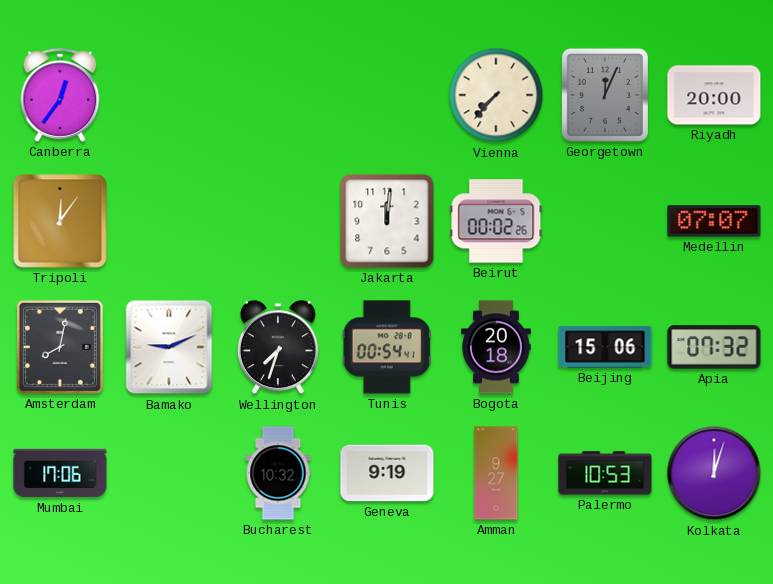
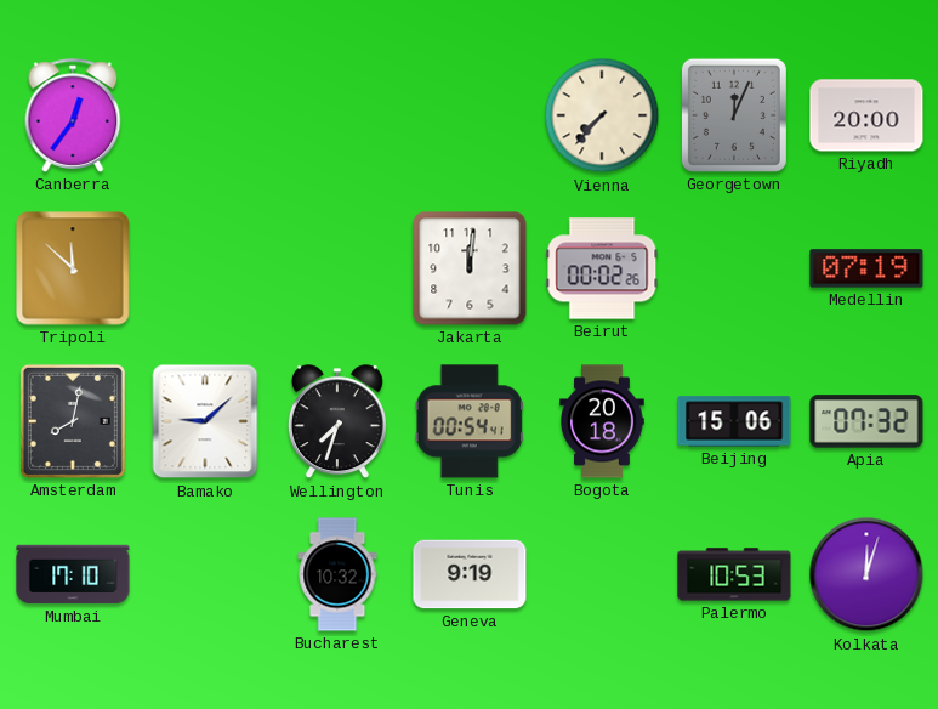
Tripoli: 12:06 -> 11:52 (73, 268)
Medellin: 07:07 -> 07:19 (866, 268)
Bamako: 9:11 -> 9:08 (205, 421)
Mumbai: 17:06 -> 17:10 (73, 574)
Amman: 9:27 -> none (496, 473)
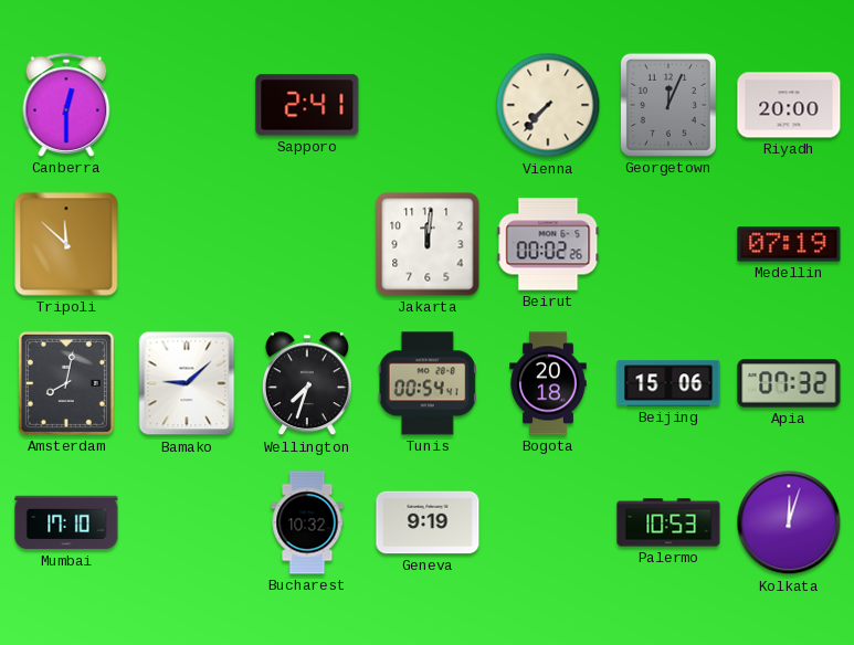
Canberra: 12:36 -> 12:30 (66, 105)
Sapporo: none -> 2:41 (307, 105)
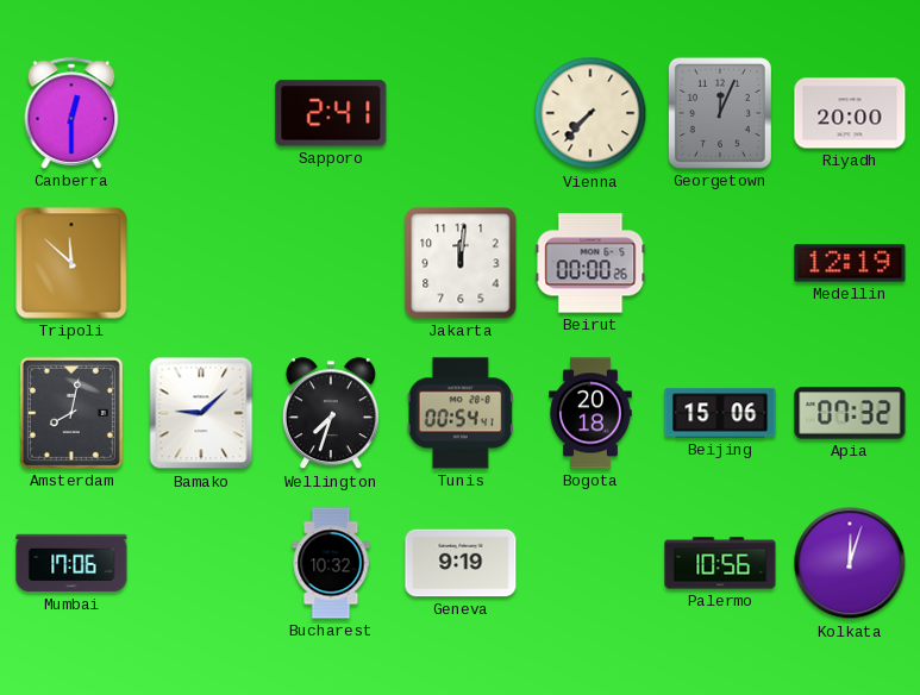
Beirut: 00:02 -> 00:00 (590, 263)
Medellin: 07:19 -> 12:19 (850, 263)
Mumbai: 17:10 -> 17:06 (71, 563)
Palermo: 10:53 -> 10:56 (720, 563)
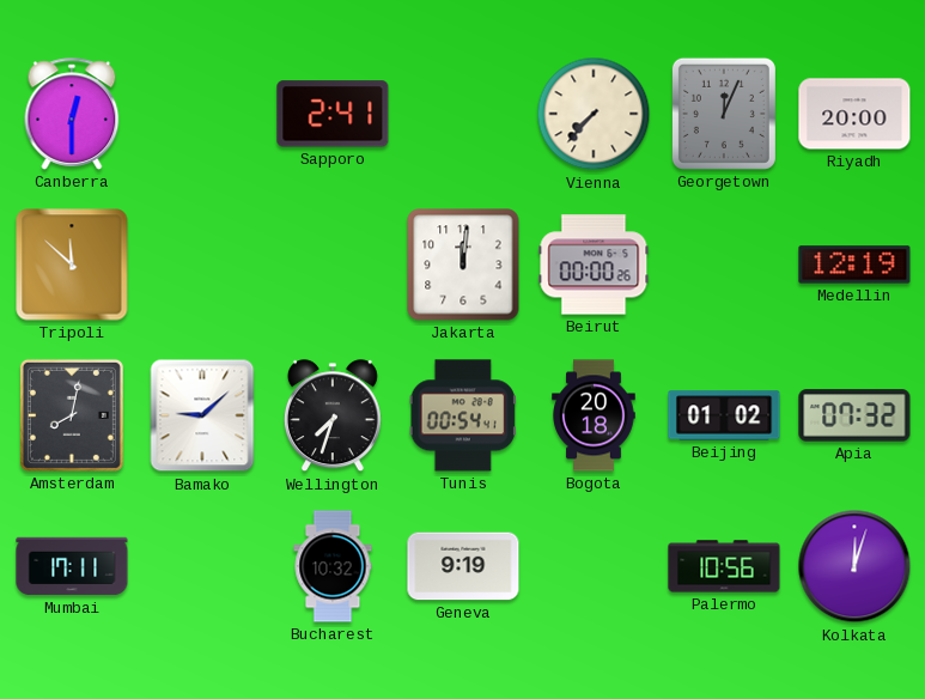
Beijing: 15:06 -> 01:02 (724, 415)
Mumbai: 17:06 -> 17:11 (72, 566)
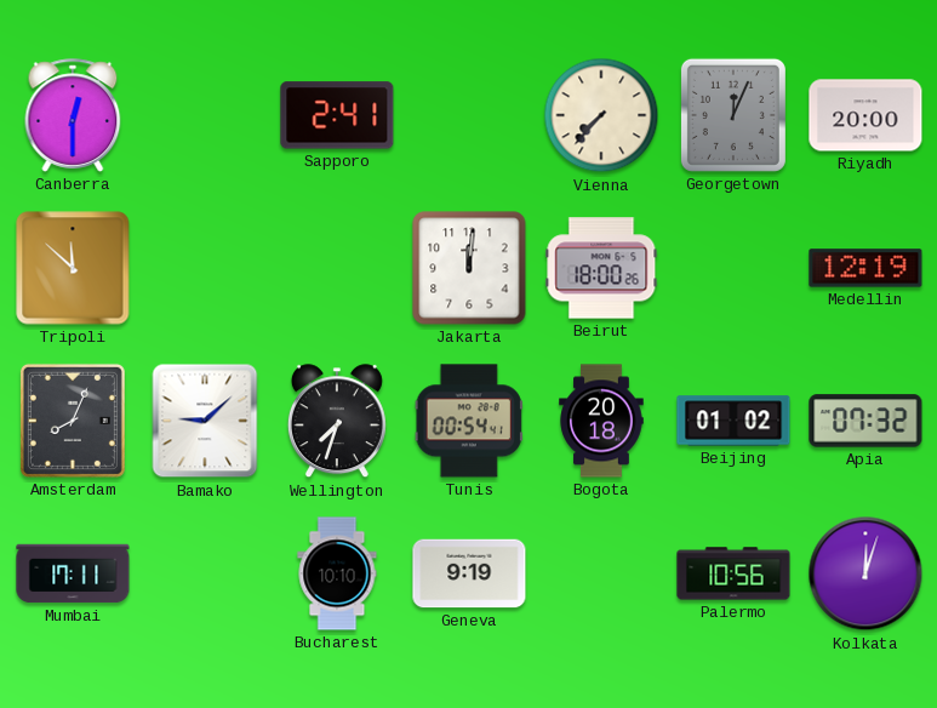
Beirut: 00:00 -> 18:00 (601, 268)
Amsterdam: 8:02 -> 8:04 (73, 421)
Bucharest: 10:32 -> 10:10 (337, 573)
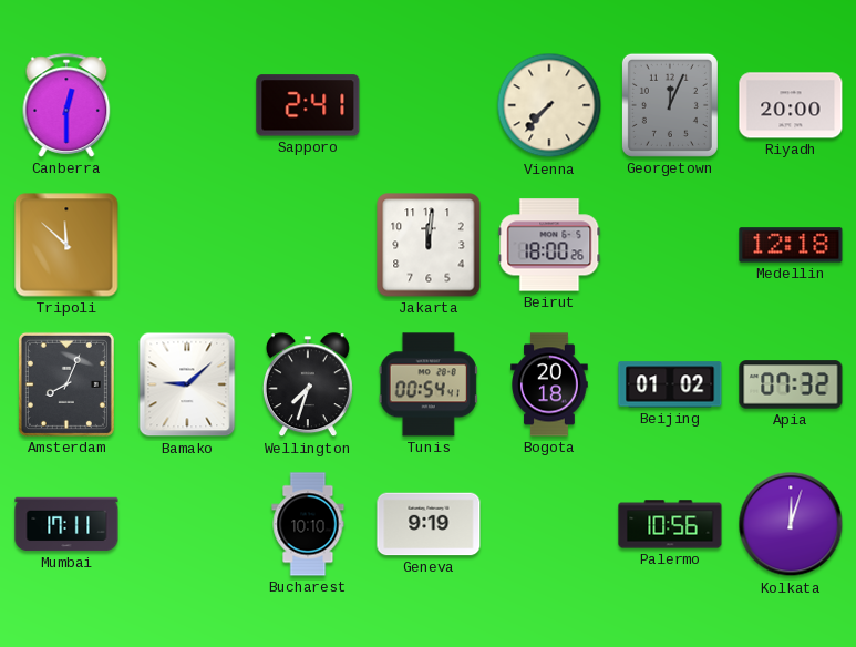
Medellin: 12:19 -> 12:18 (791, 245)
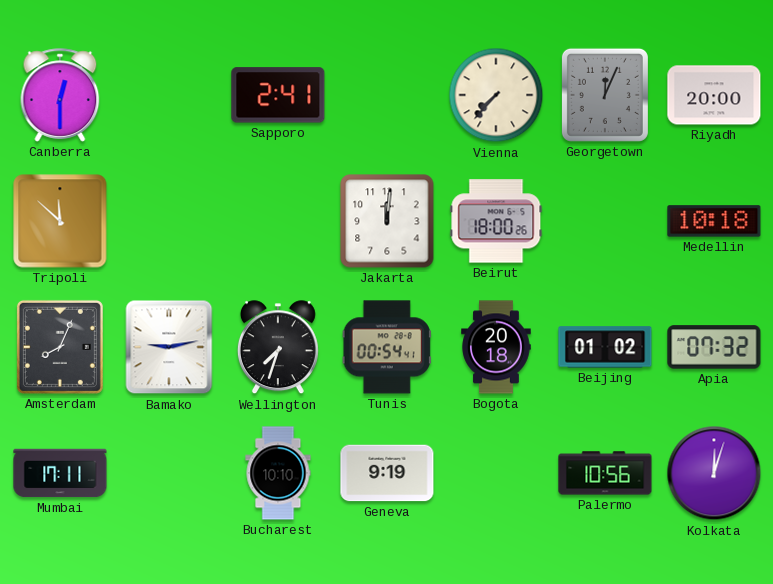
Medellin: 12:18 -> 10:18 (714, 221)
Bamako: 9:08 -> 9:13 (169, 347)
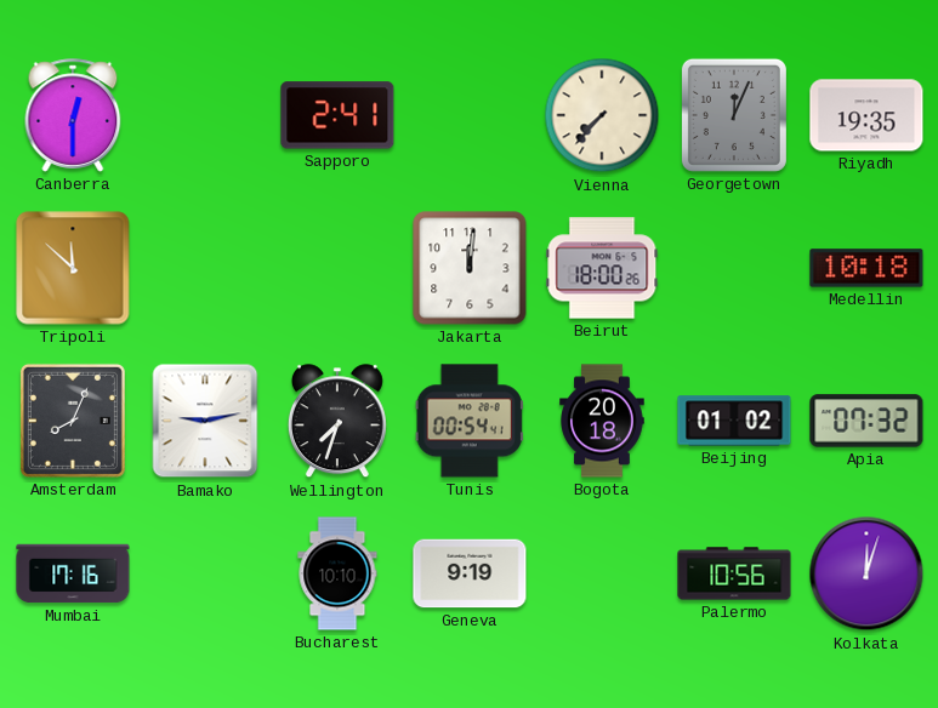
Riyadh: 20:00 -> 19:35 (866, 115)
Mumbai: 17:11 -> 17:16 (73, 573)
